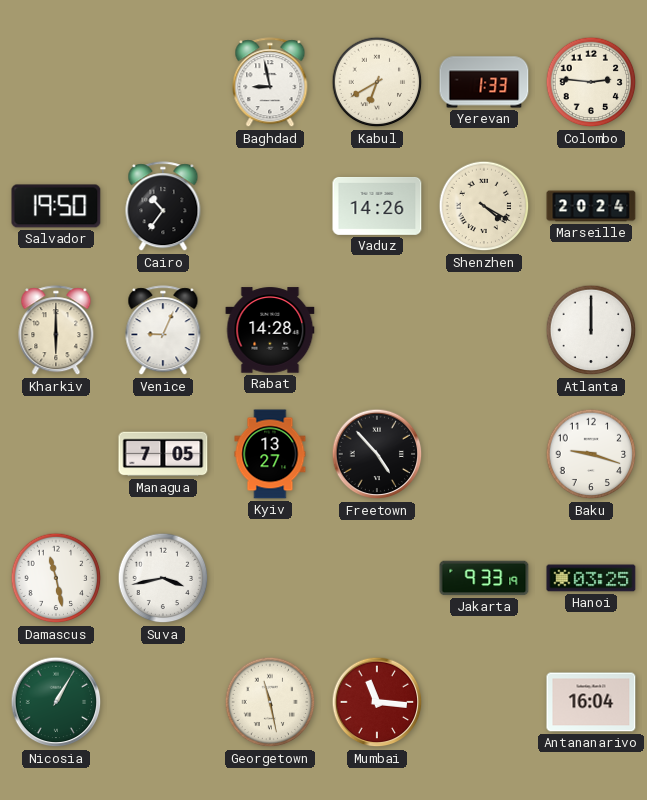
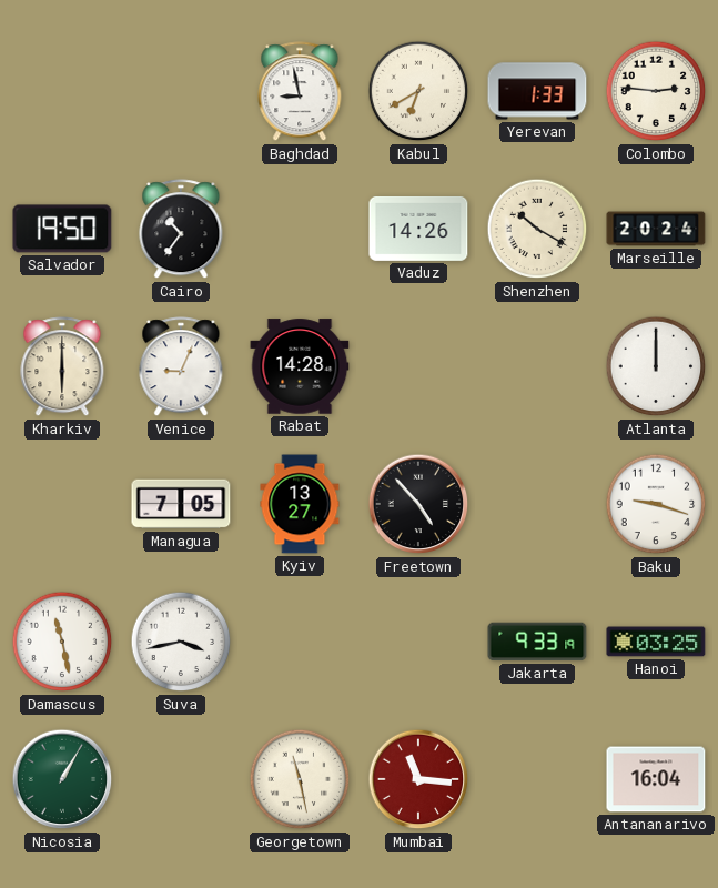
Shenzhen: 4:20 -> 10:20 (537, 229)
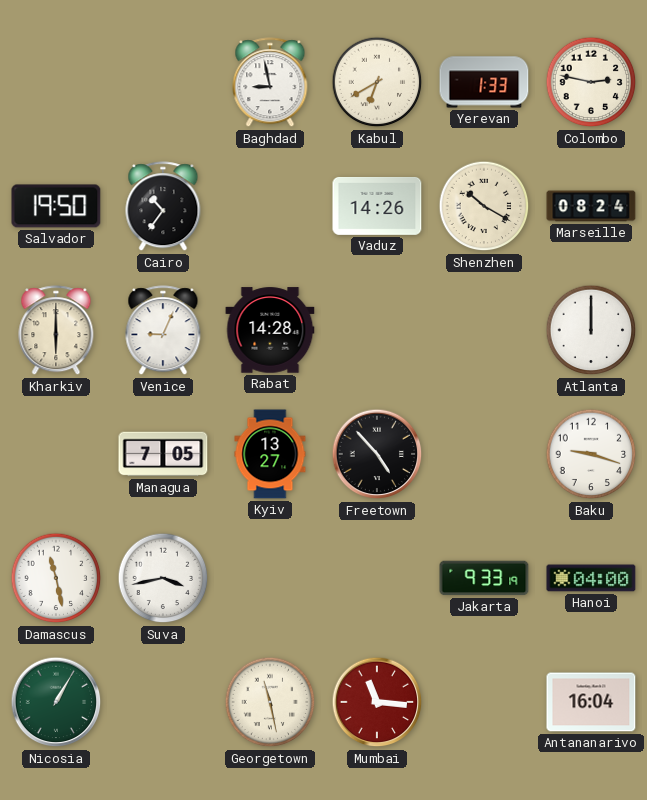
Colombo: 2:46 -> 2:47 (591, 82)
Marseille: 20:24 -> 08:24 (591, 206)
Hanoi: 03:25 -> 04:00 (591, 578)
